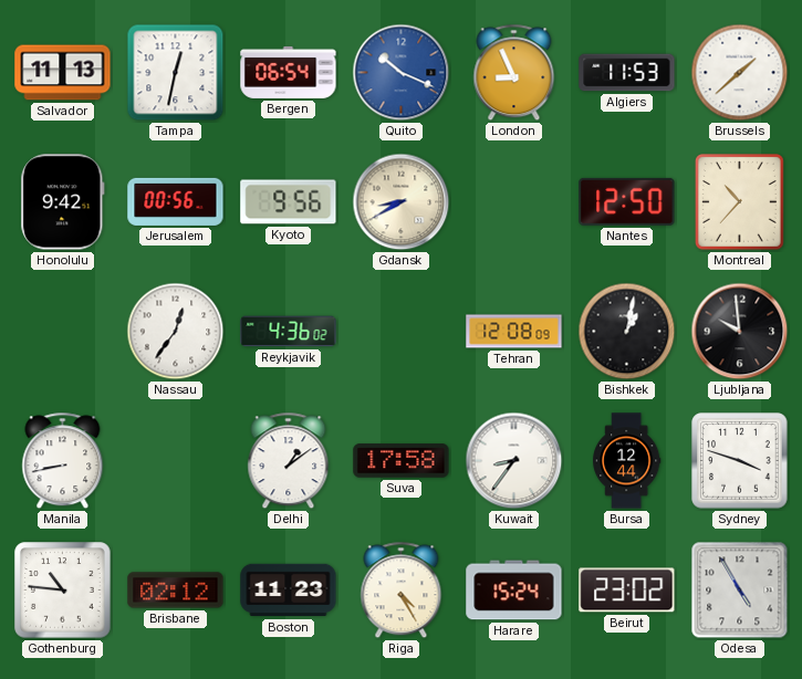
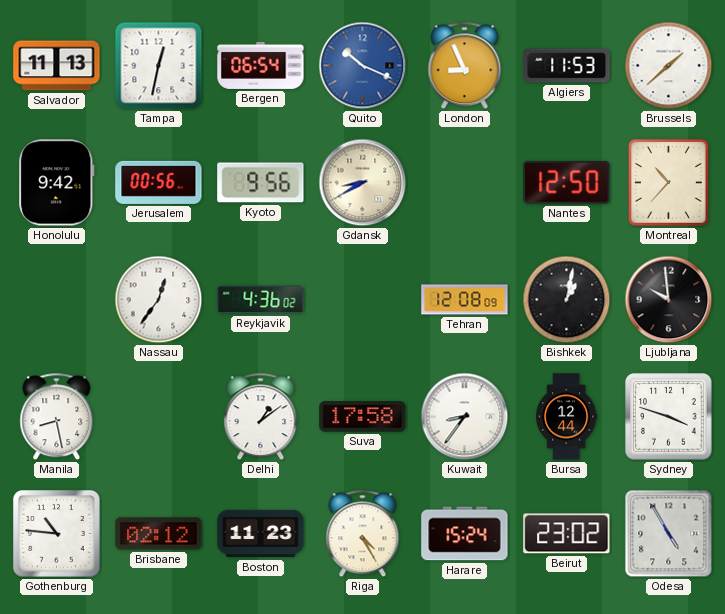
Manila: 8:43 -> 8:28 (57, 417)
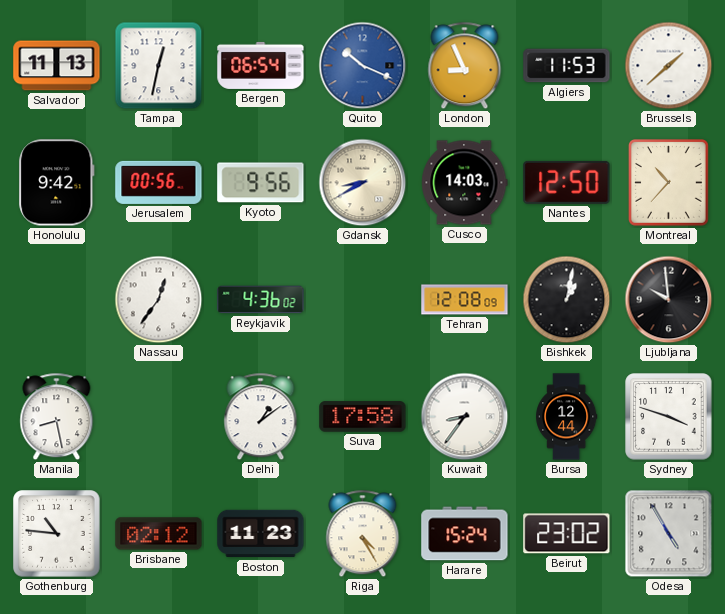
Cusco: none -> 14:03 (465, 183)
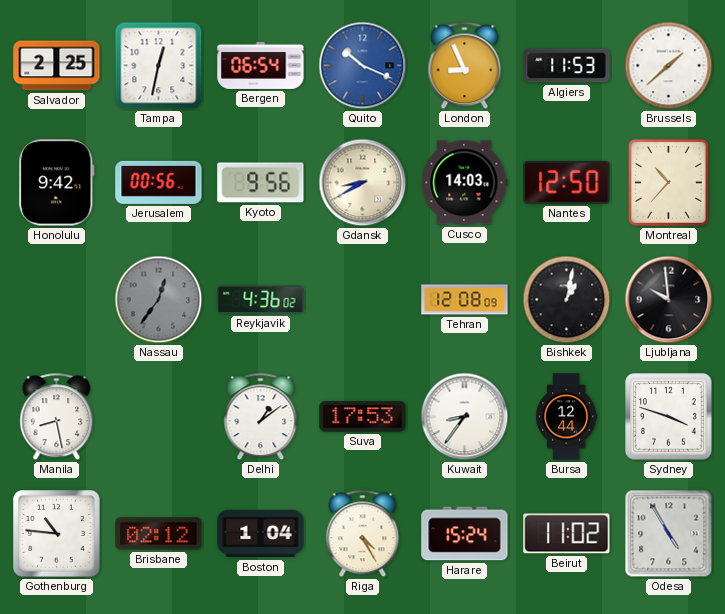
Salvador: 11:13 -> 2:25 (57, 66)
Nassau dial: white -> grey (159, 300)
Suva: 17:58 -> 17:53 (363, 417)
Boston: 11:23 -> 1:04 (261, 534)
Beirut: 23:02 -> 11:02 (567, 534)
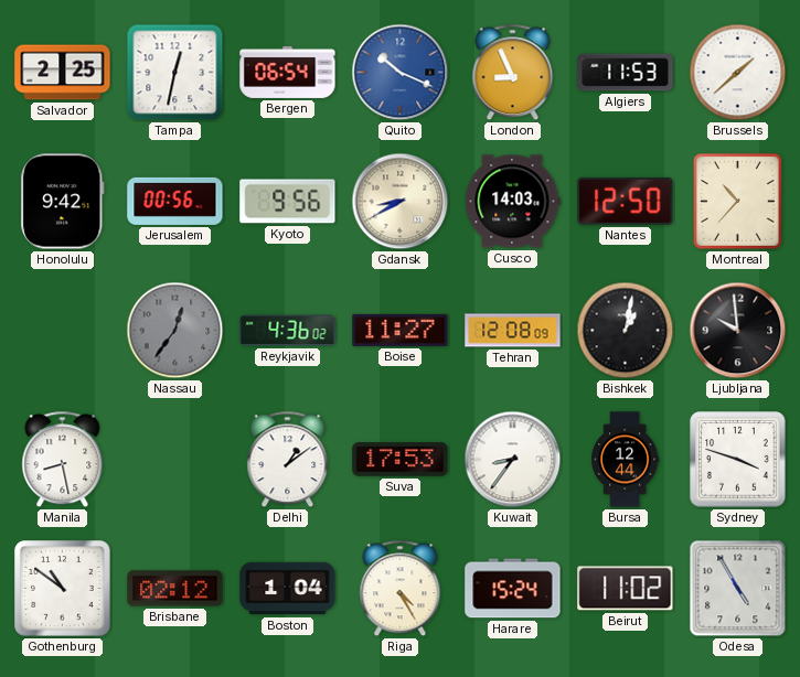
Boise: none -> 11:27 (401, 330)
Gothenburg: 10:46 -> 10:51 (63, 589)
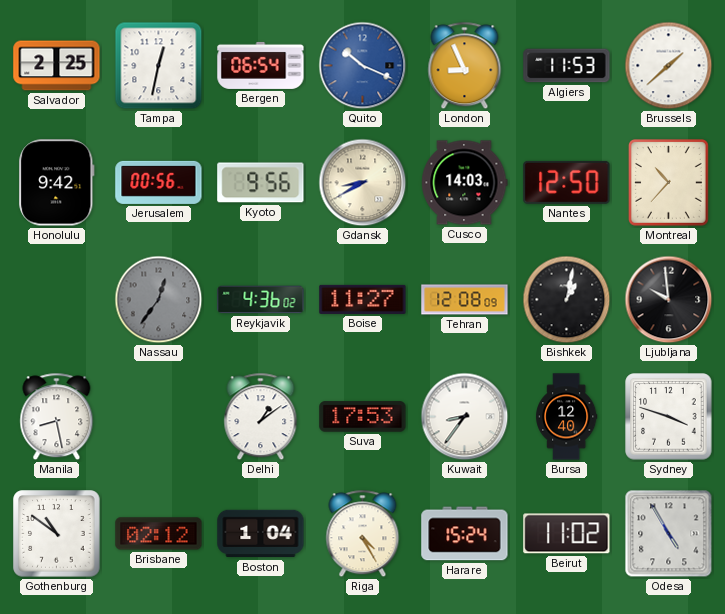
Bursa: 12:44 -> 12:40 (567, 417)
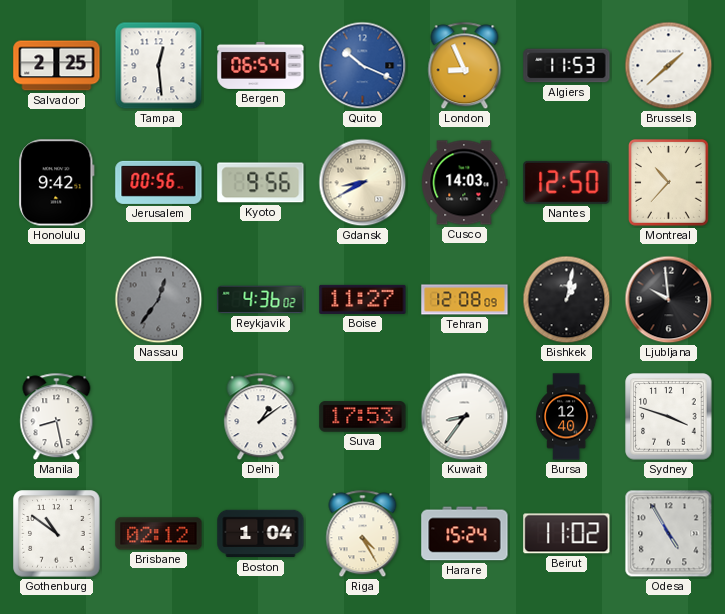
Tampa: 12:32 -> 12:29 (159, 66)
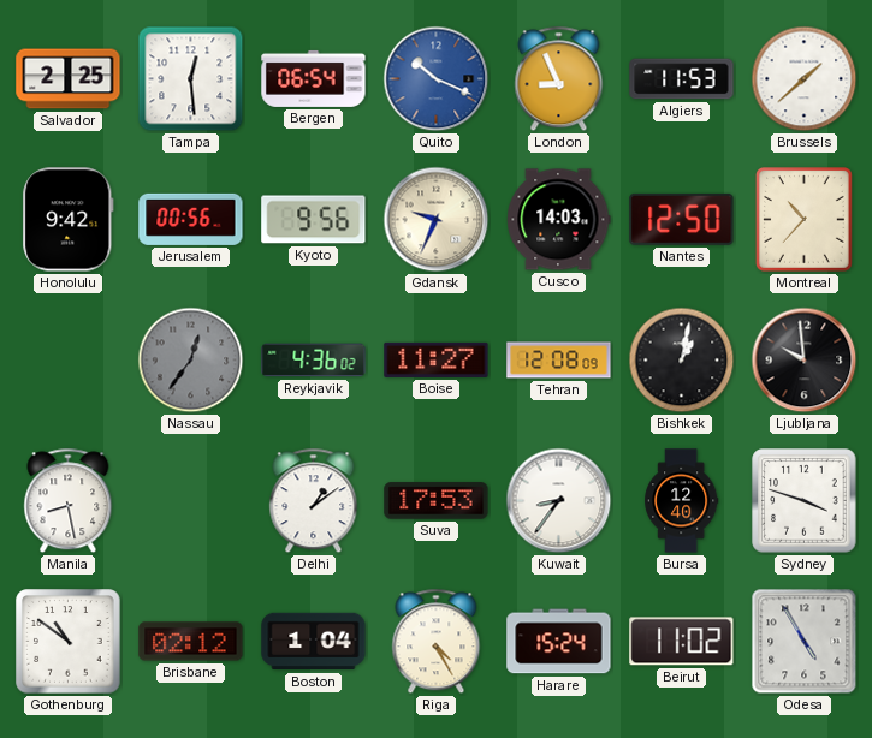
Gdansk: 8:40 -> 9:34 (437, 220)
